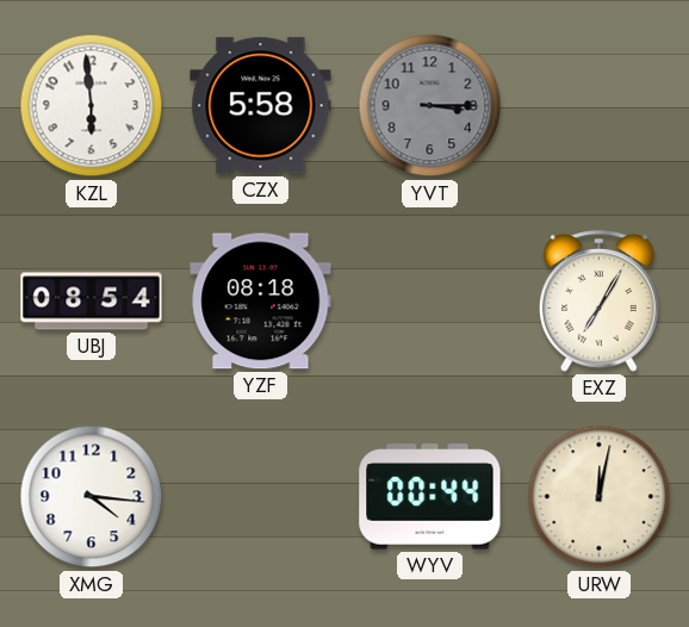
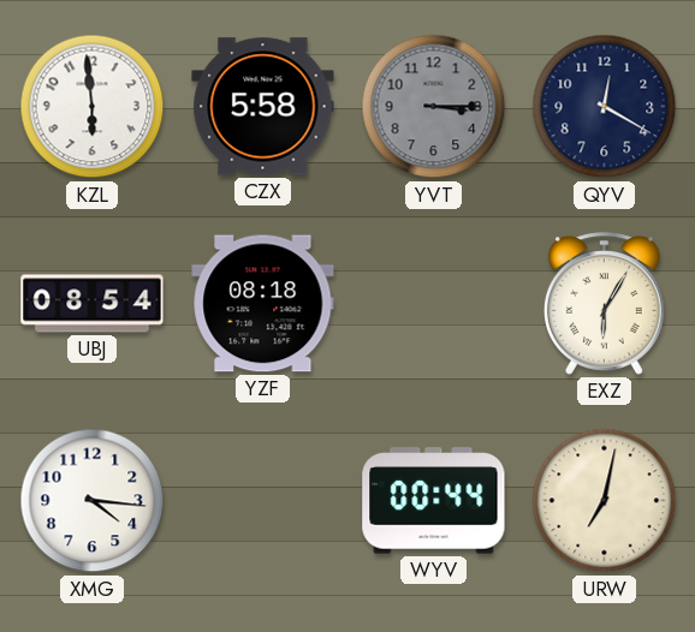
QYV: none -> 12:20 (605, 107)
EXZ: 7:05 -> 6:05 (604, 304)
URW: 12:02 -> 7:02 (605, 501)
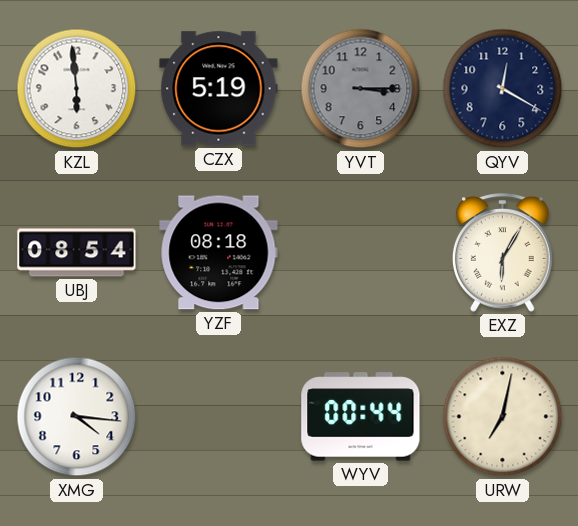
CZX: 5:58 -> 5:19 (219, 89)
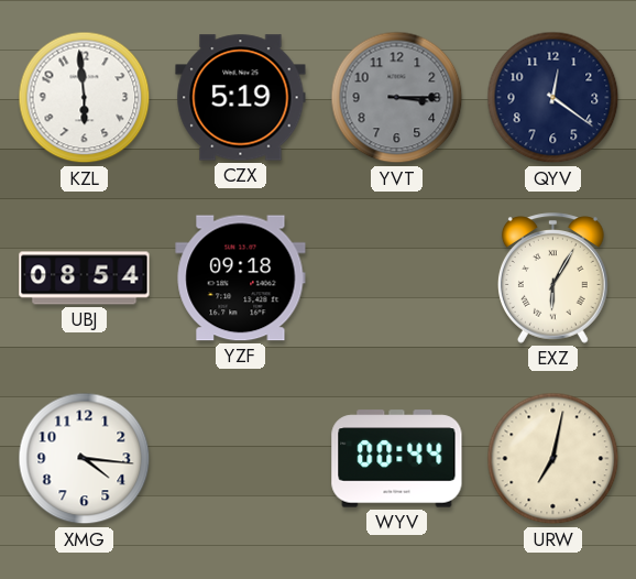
QYV: 12:20 -> 12:21 (553, 98)
YZF: 08:18 -> 09:18 (241, 278)
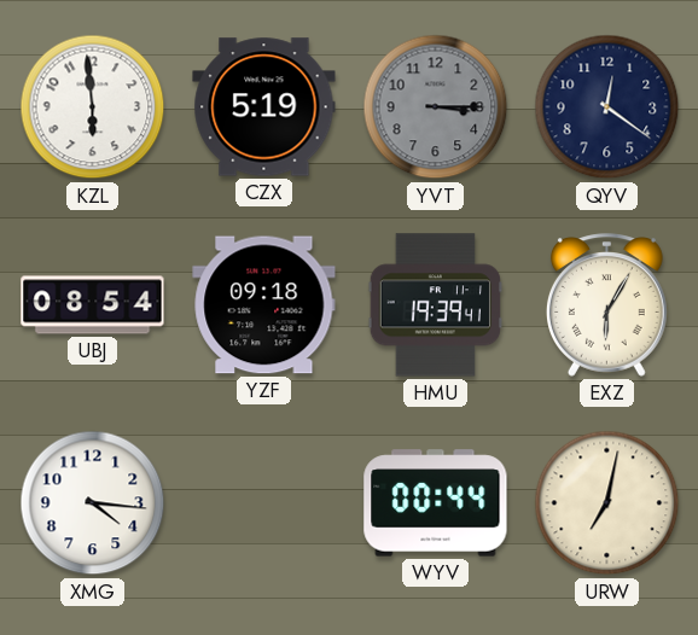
HMU: none -> 19:39 (435, 305)
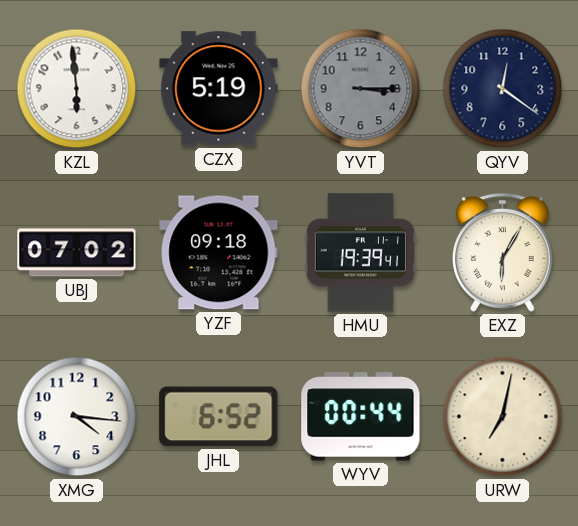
UBJ: 08:54 -> 07:02 (77, 253)
JHL: none -> 6:52 (219, 417)
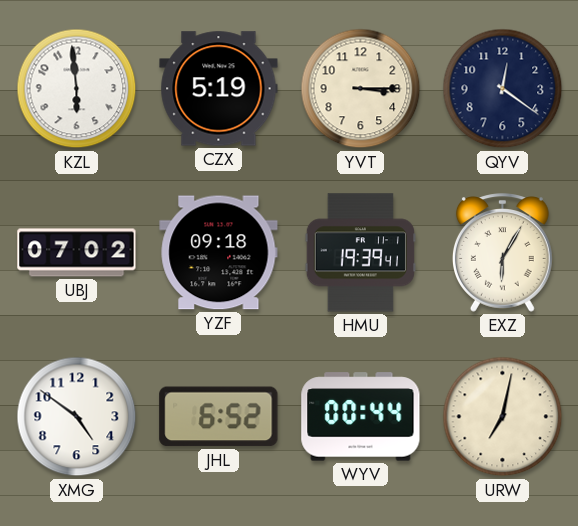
YVT dial: grey -> cream (361, 89)
XMG: 4:16 -> 4:51 (77, 417)
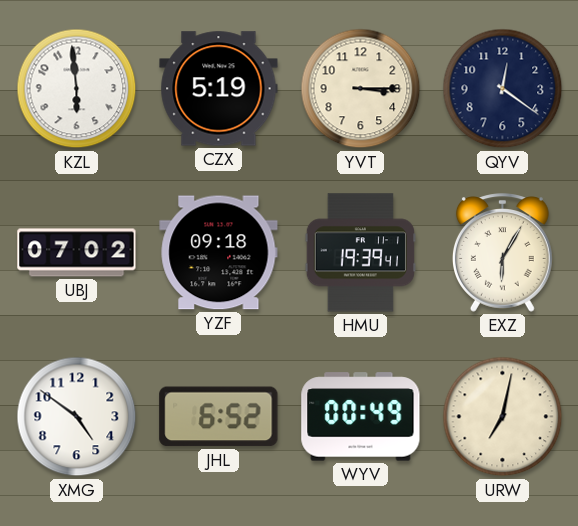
WYV: 00:44 -> 00:49 (361, 417)
